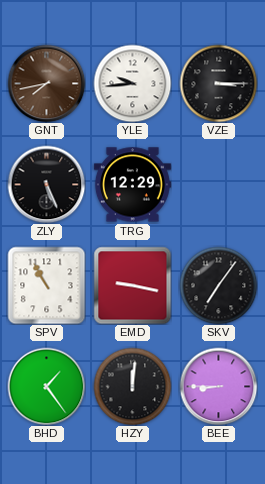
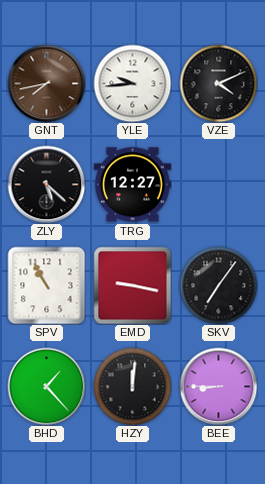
VZE: 3:15 -> 4:11 (218, 83)
ZLY: 5:26 -> 5:22 (46, 184)
TRG: 12:29 -> 12:27 (132, 185)
BHD: 1:24 -> 1:23 (46, 386)
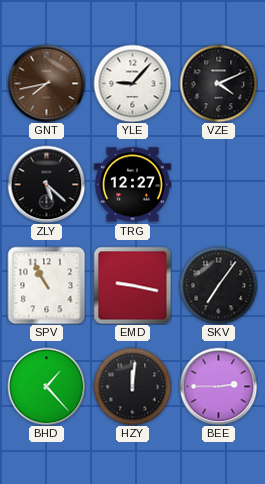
YLE: 9:44 -> 9:07 (132, 83)
BEE: 8:45 -> 2:45 (218, 386)
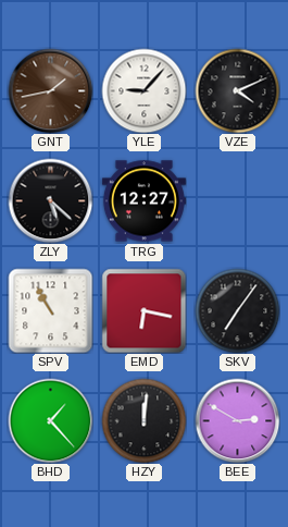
GNT: 7:43 -> 1:43 (50, 90)
EMD: 9:17 -> 6:17 (143, 310)
BEE: 2:45 -> 2:50 (237, 420)
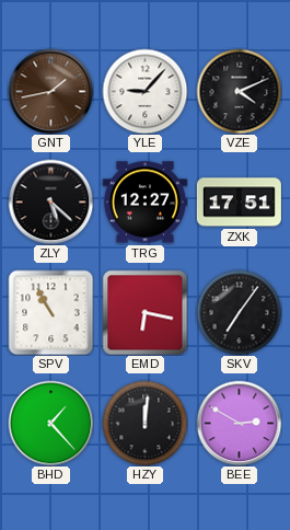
ZXK: none -> 17:51 (239, 203)
